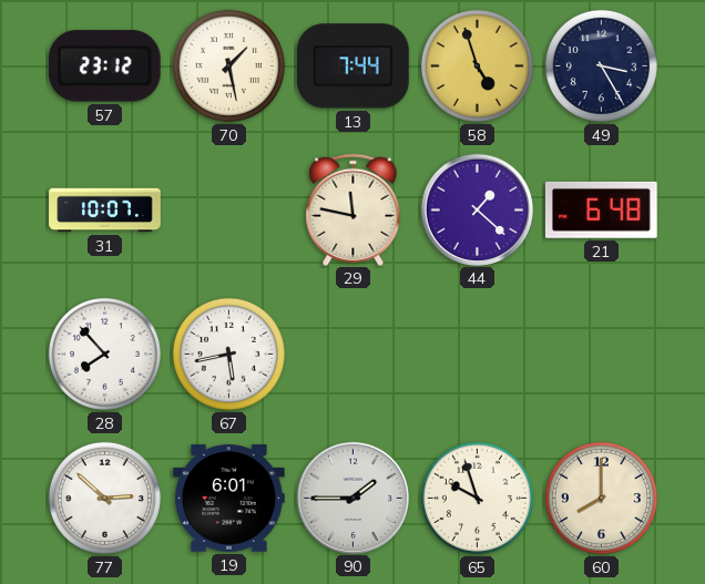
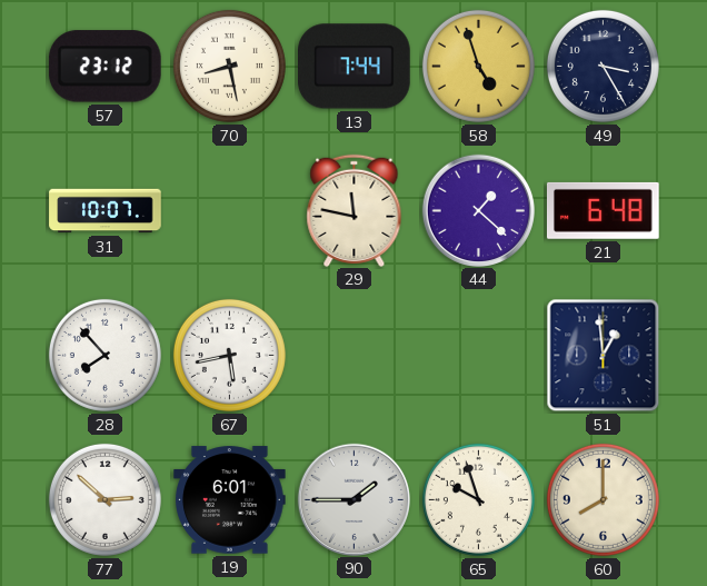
70: 1:28 -> 8:28 (229, 66)
51: none -> 12:59 (604, 356)
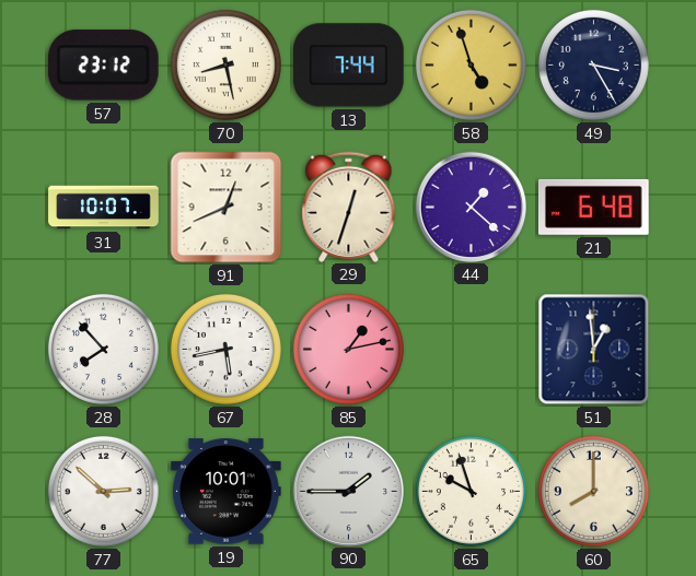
91: none -> 12:41 (227, 208)
29: 11:47 -> 12:33 (349, 207)
85: none -> 1:13 (348, 349)
19: 6:01 -> 10:01 (227, 492)
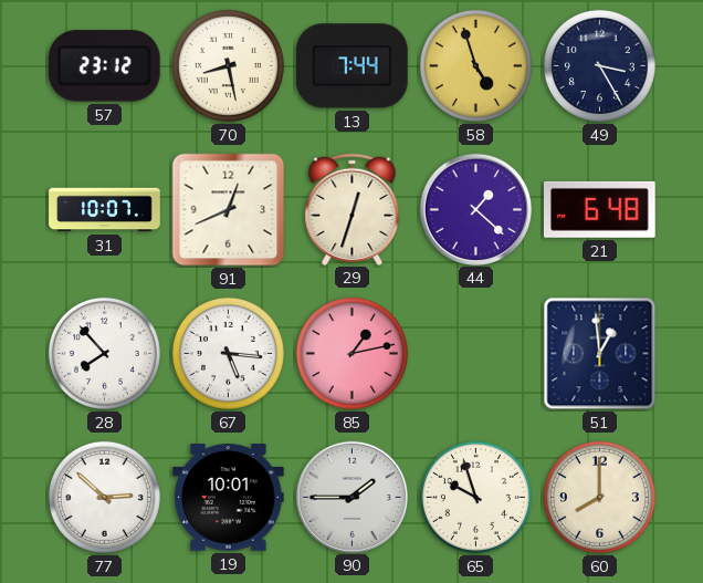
67: 5:43 -> 5:16 (228, 353)
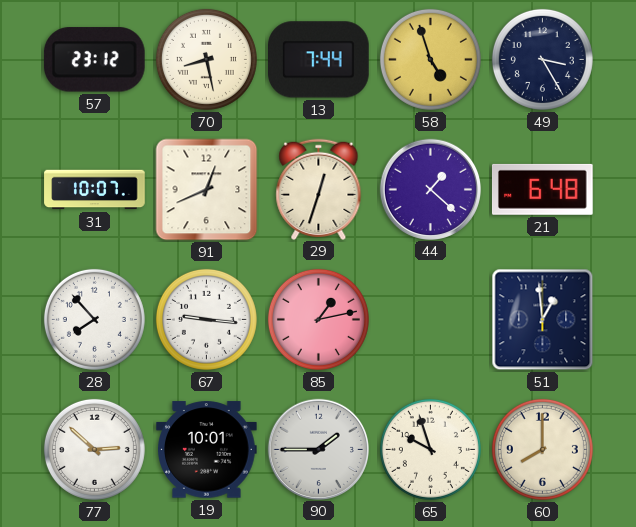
67: 5:16 -> 9:16 (206, 319)
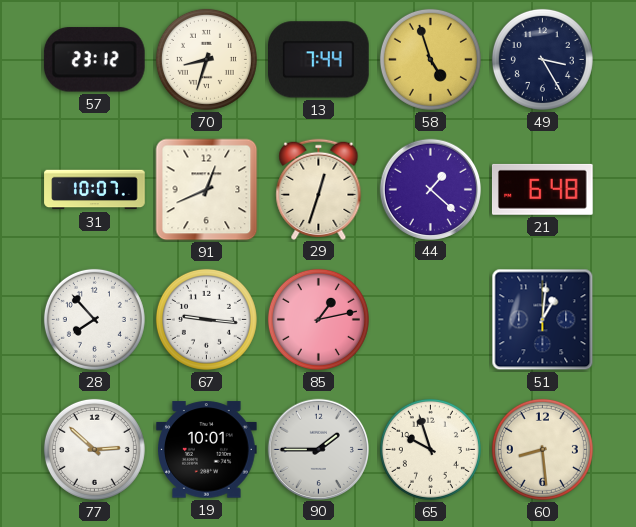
70: 8:28 -> 8:33 (206, 59)
51: 12:59 -> 1:01 (543, 320)
60: 8:00 -> 8:29 (542, 449)
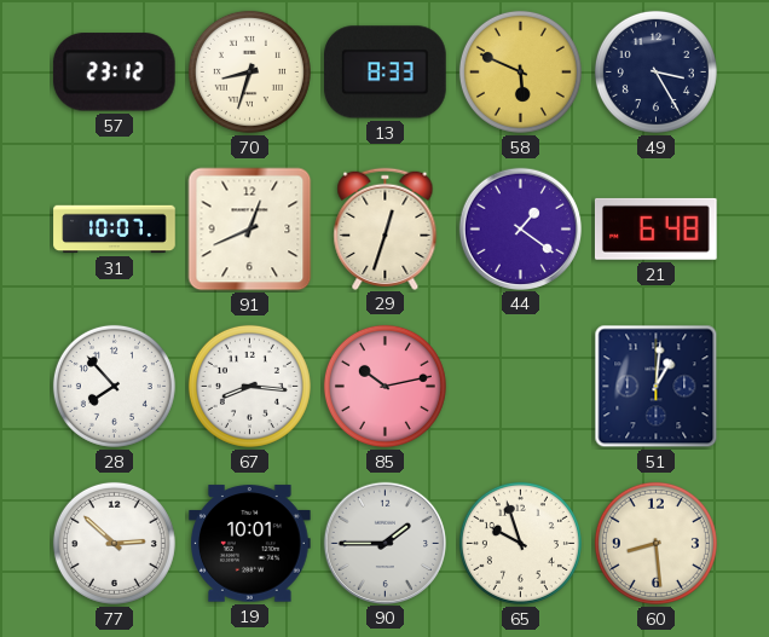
13: 7:44 -> 8:33 (386, 73)
58: 4:57 -> 5:49 (520, 71)
44: 1:22 -> 1:21 (520, 228)
67: 9:16 -> 8:16 (249, 386)
85: 1:13 -> 10:13 (384, 386)
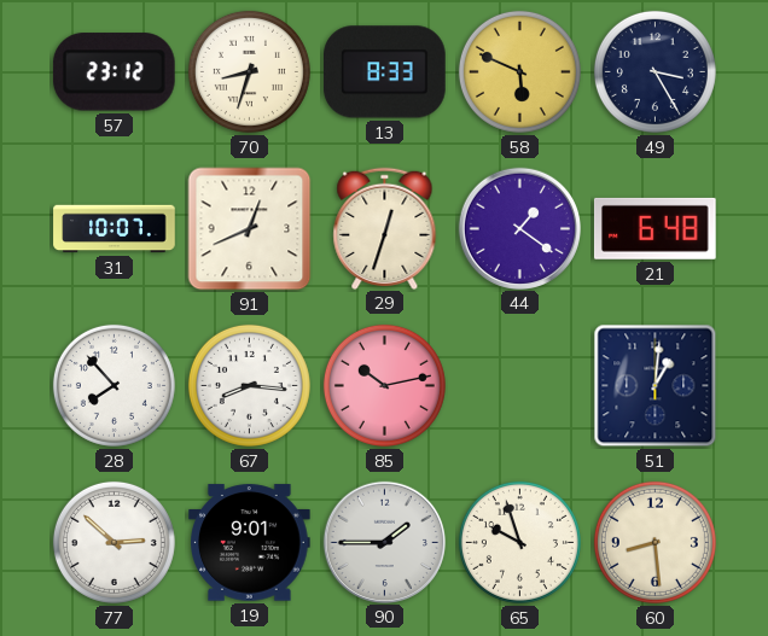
19: 10:01 -> 9:01 (250, 543)
